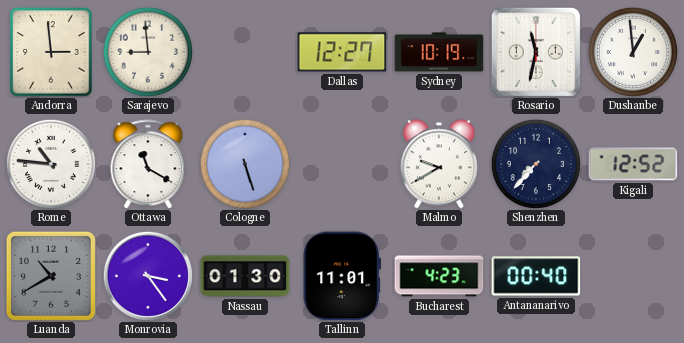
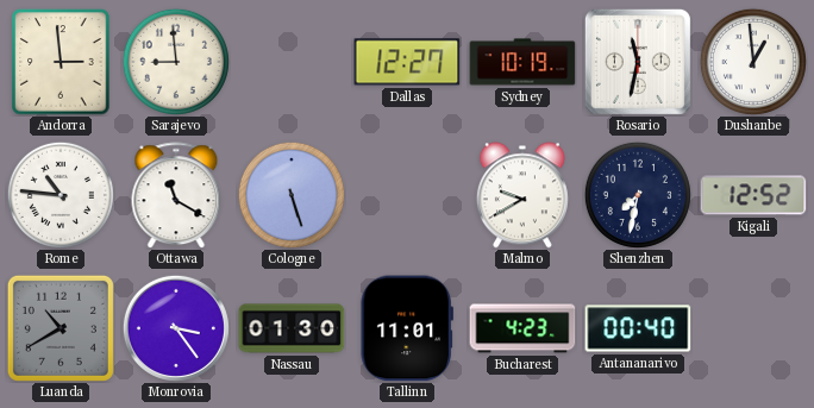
Shenzhen: 7:37 -> 7:32 (638, 195)
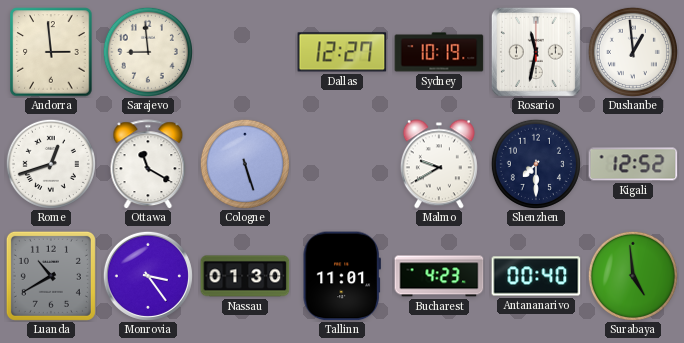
Rome: 10:46 -> 12:42 (51, 164)
Shenzhen: 7:32 -> 7:30 (536, 164)
Surabaya: none -> 4:59 (633, 276)
